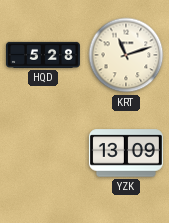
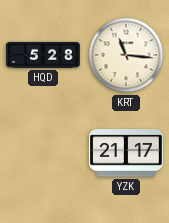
KRT: 11:12 -> 11:16 (126, 55)
YZK: 13:09 -> 21:17 (126, 153)
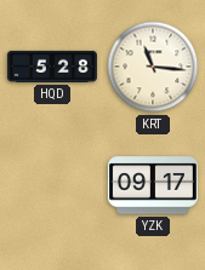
YZK: 21:17 -> 09:17 (153, 185)
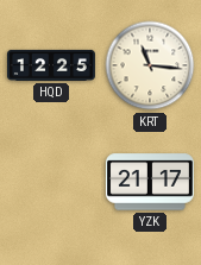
HQD: 5:28 -> 12:25 (51, 65)
YZK: 09:17 -> 21:17 (150, 182)
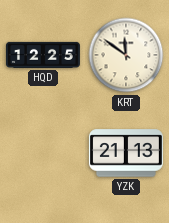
KRT: 11:16 -> 11:51 (126, 55)
YZK: 21:17 -> 21:13 (126, 153)
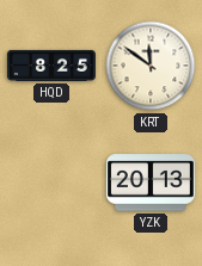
HQD: 12:25 -> 8:25 (51, 66)
YZK: 21:13 -> 20:13 (151, 183)
